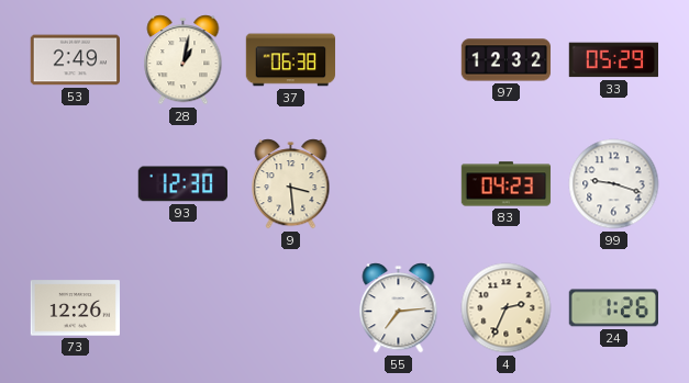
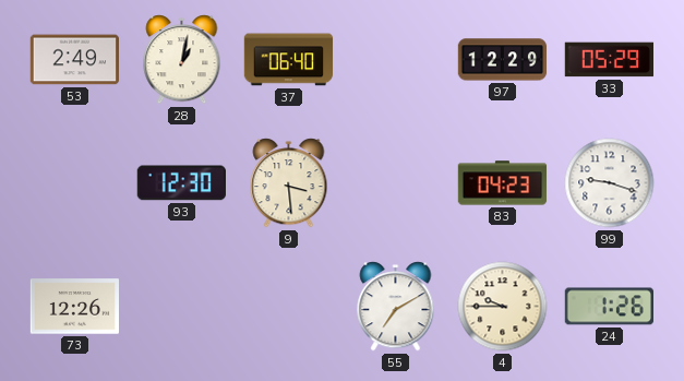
37: 06:38 -> 06:40 (289, 60)
97: 12:32 -> 12:29 (503, 60)
55: 7:14 -> 7:10 (396, 307)
4: 2:34 -> 9:45 (503, 307)
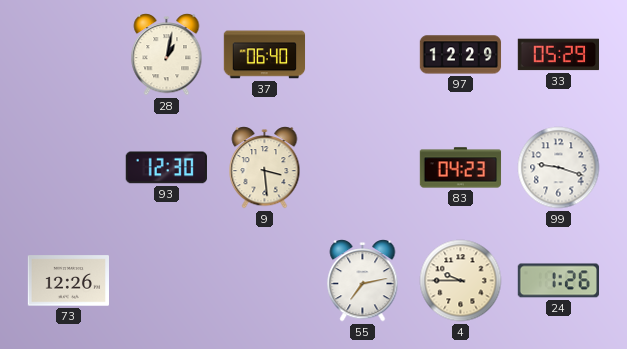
53: 2:49 -> none (74, 60)
55: 7:10 -> 7:13 (363, 281)
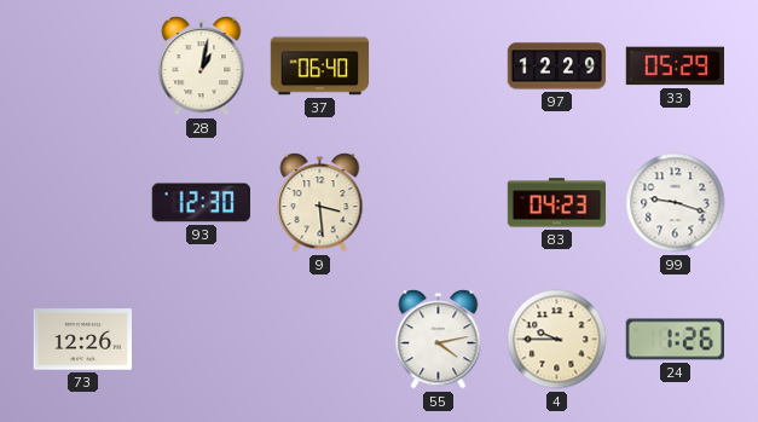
55: 7:13 -> 4:13 (439, 340)
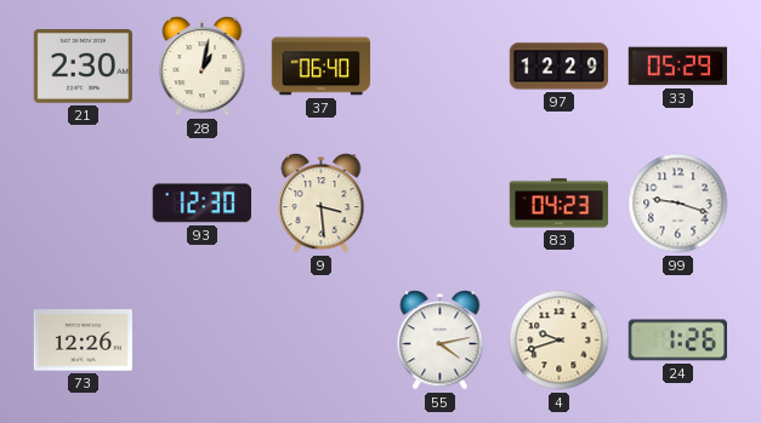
21: none -> 2:30 (83, 67)
4: 9:45 -> 9:42 (560, 341)
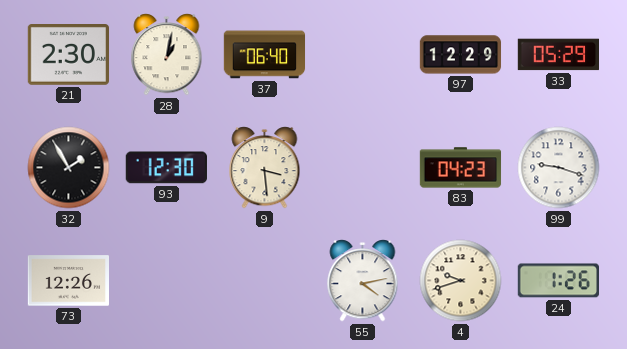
32: none -> 1:55 (69, 168)
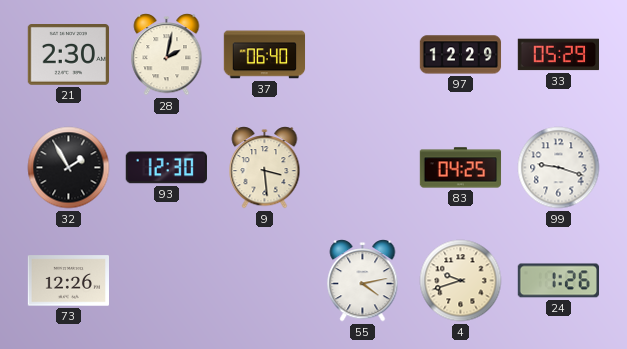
28: 1:02 -> 2:02 (167, 55)
83: 04:23 -> 04:25 (461, 168)
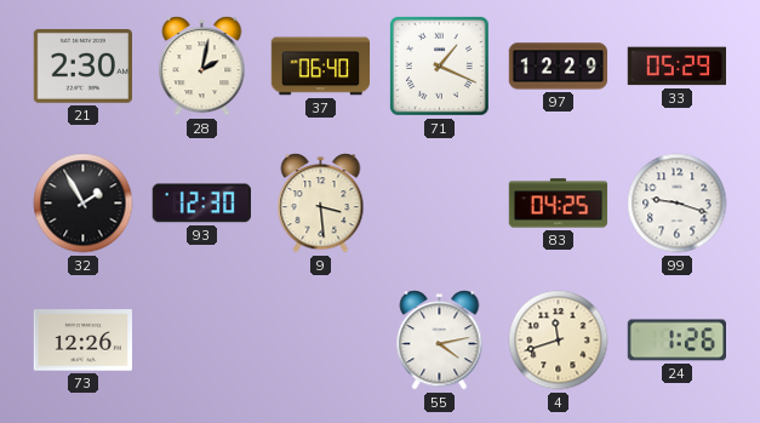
71: none -> 1:19 (439, 65)
4: 9:42 -> 11:42 (559, 341)
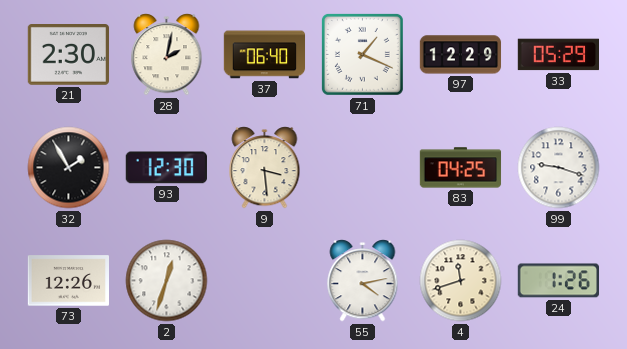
2: none -> 12:33 (167, 281)
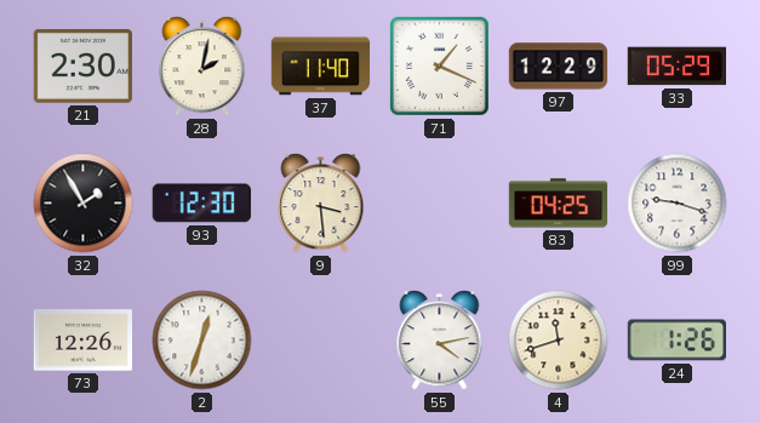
37: 06:40 -> 11:40 (321, 67)
